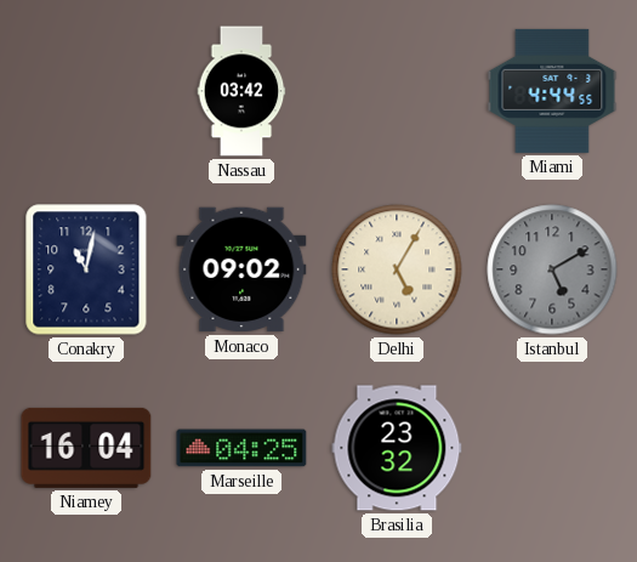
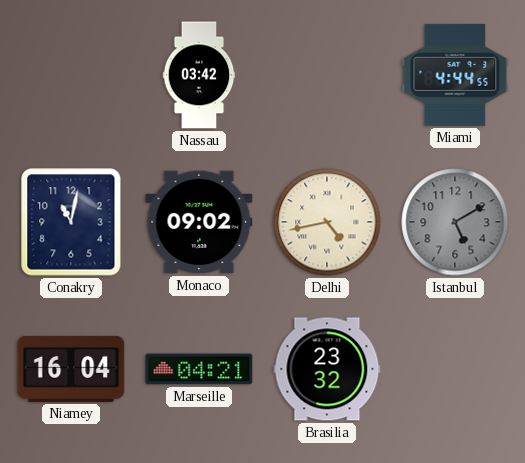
Delhi: 5:05 -> 4:43 (327, 222)
Marseille: 04:25 -> 04:21 (199, 369)
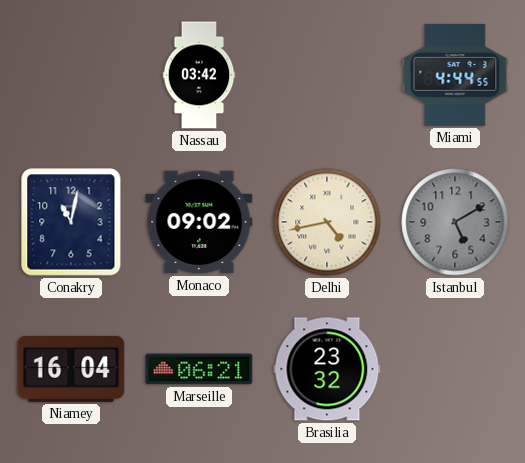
Marseille: 04:21 -> 06:21 (199, 369)
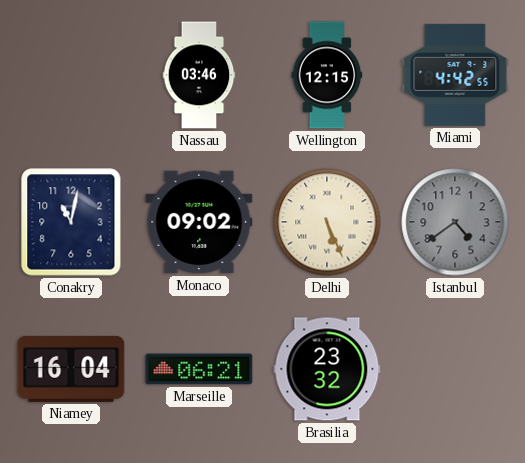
Nassau: 03:42 -> 03:46 (199, 75)
Wellington: none -> 12:15 (327, 75)
Miami: 4:44 -> 4:42 (455, 75)
Delhi: 4:43 -> 5:26 (327, 222)
Istanbul: 5:10 -> 4:39 (455, 222)
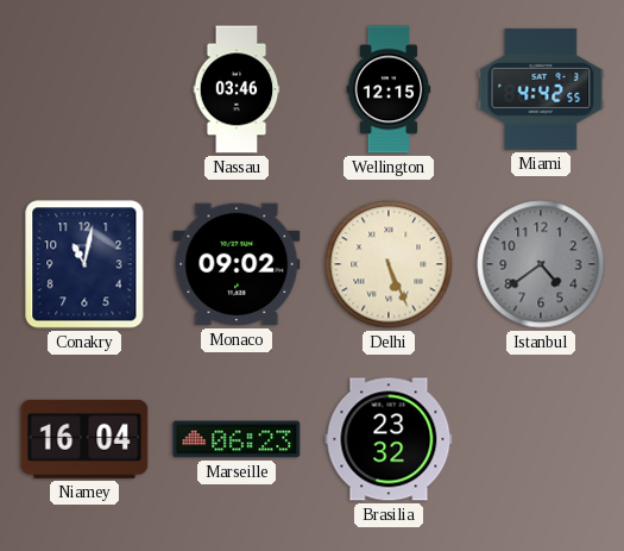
Marseille: 06:21 -> 06:23 (237, 439)
